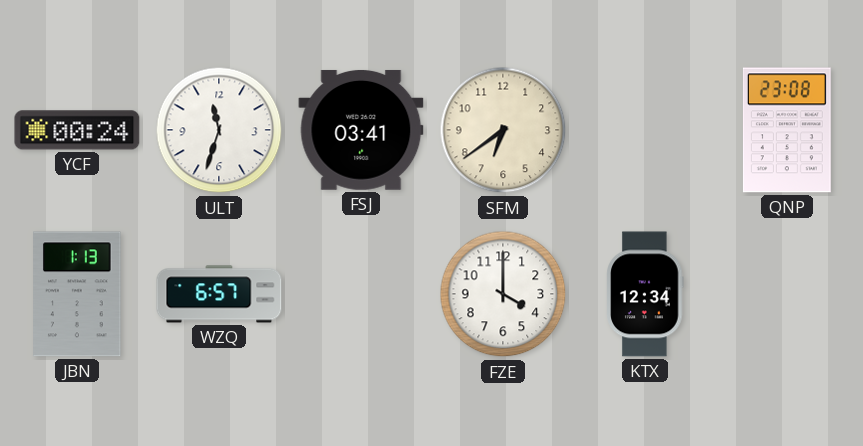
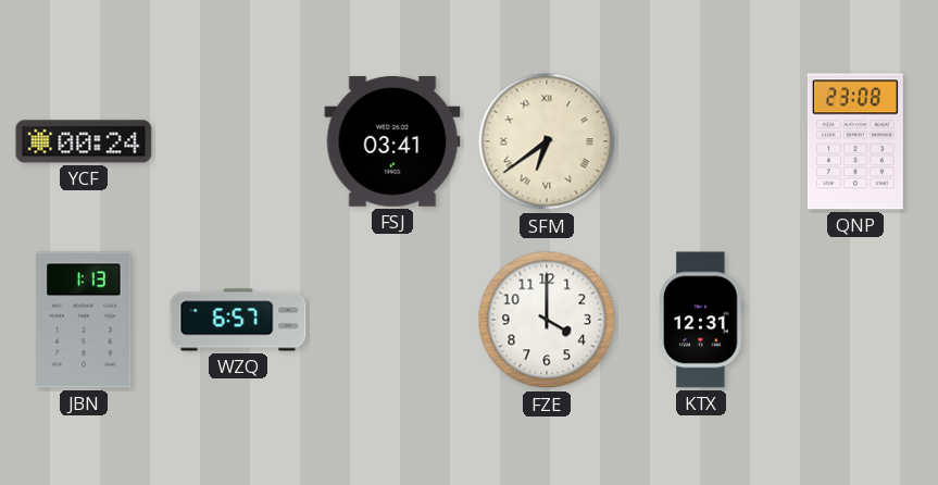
ULT: 11:33 -> none (219, 130)
SFM numerals: Arabic -> Roman (547, 141)
KTX: 12:34 -> 12:31 (701, 320)
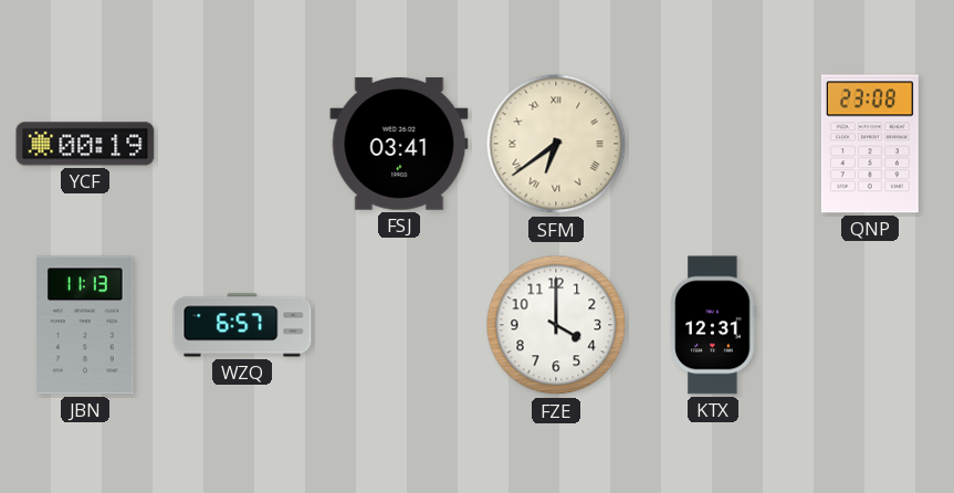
YCF: 00:24 -> 00:19 (85, 144)
JBN: 1:13 -> 11:13 (85, 325)
